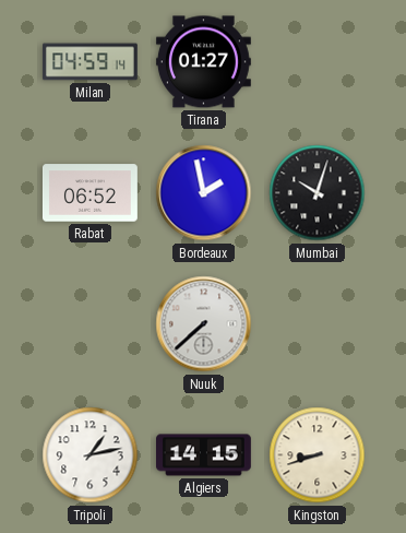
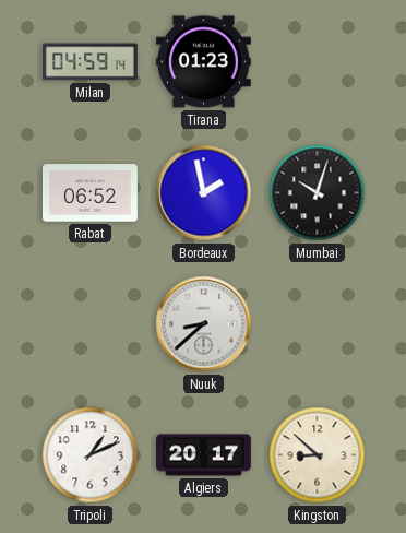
Tirana: 01:27 -> 01:23 (203, 62)
Nuuk: 7:38 -> 8:38 (204, 324)
Tripoli: 1:13 -> 1:11 (91, 455)
Algiers: 14:15 -> 20:17 (204, 455)
Kingston: 8:42 -> 8:52 (318, 455)
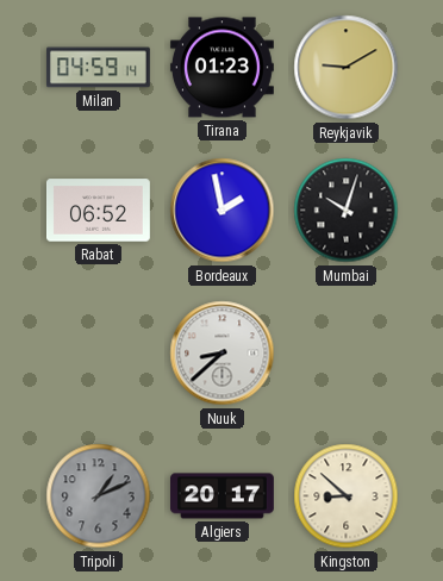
Reykjavik: none -> 9:10 (347, 68)
Tripoli dial: white -> grey (99, 496)
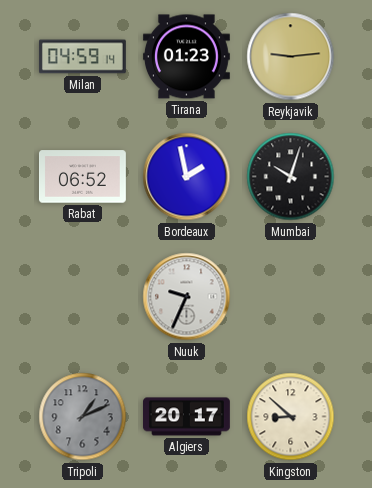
Reykjavik: 9:10 -> 9:14 (291, 57)
Nuuk: 8:38 -> 9:34 (187, 297)
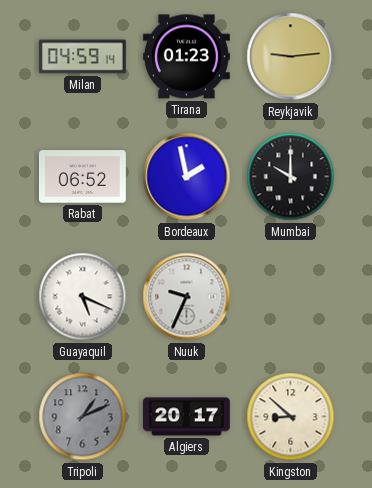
Mumbai: 10:03 -> 10:00 (291, 177)
Guayaquil: none -> 5:19 (83, 297)
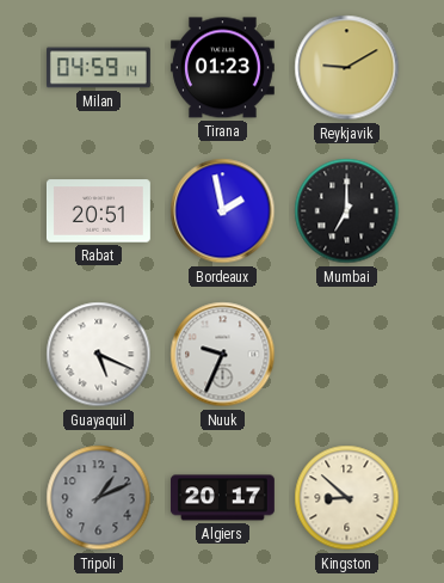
Reykjavik: 9:14 -> 9:10 (347, 68)
Rabat: 06:52 -> 20:51 (98, 211)
Mumbai: 10:00 -> 7:00 (347, 211)
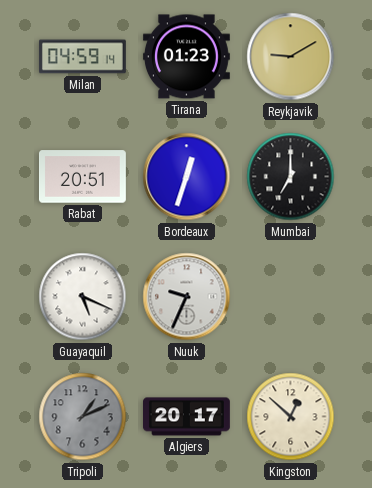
Bordeaux: 1:58 -> 12:33 (187, 177)
Kingston: 8:52 -> 12:52 (291, 417)
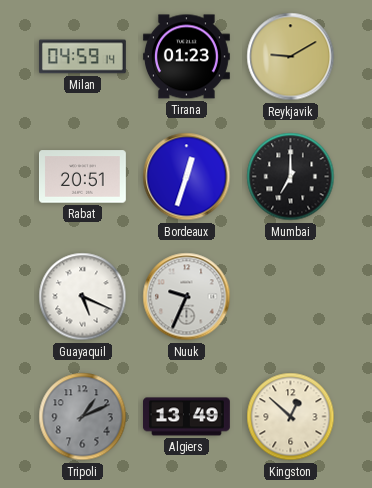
Algiers: 20:17 -> 13:49 (187, 417)
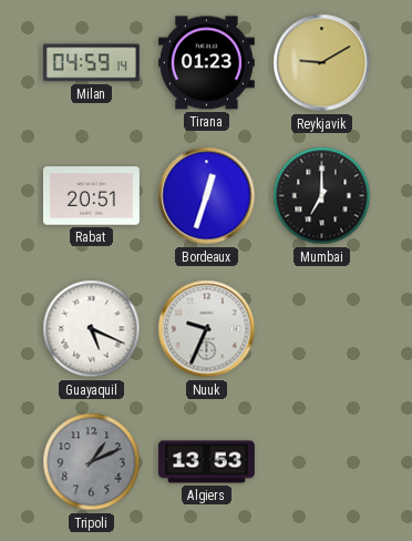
Algiers: 13:49 -> 13:53 (207, 462)
Kingston: 12:52 -> none (291, 417)
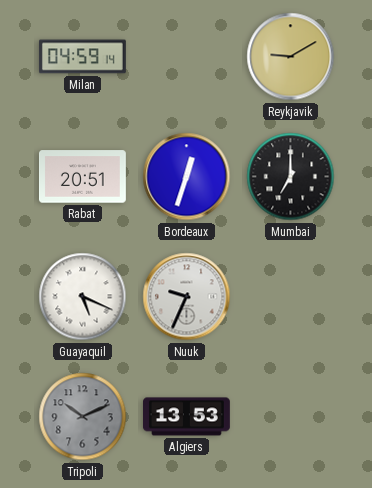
Tirana: 01:23 -> none (206, 63)
Tripoli: 1:11 -> 10:11 (83, 417)
